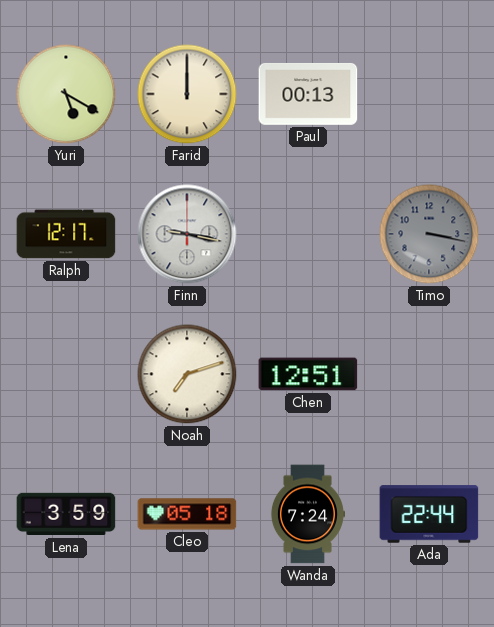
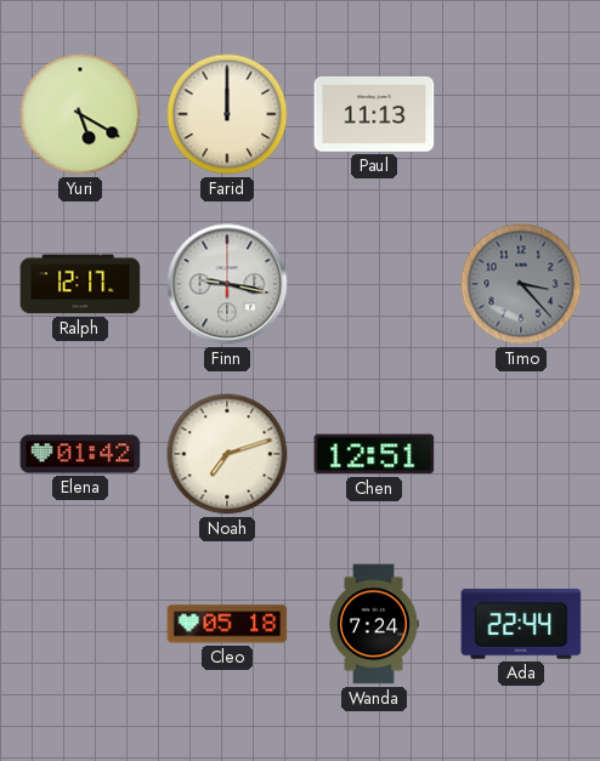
Paul: 00:13 -> 11:13 (374, 114)
Timo: 3:17 -> 3:23 (521, 284)
Elena: none -> 01:42 (80, 454)
Lena: 3:59 -> none (66, 514)
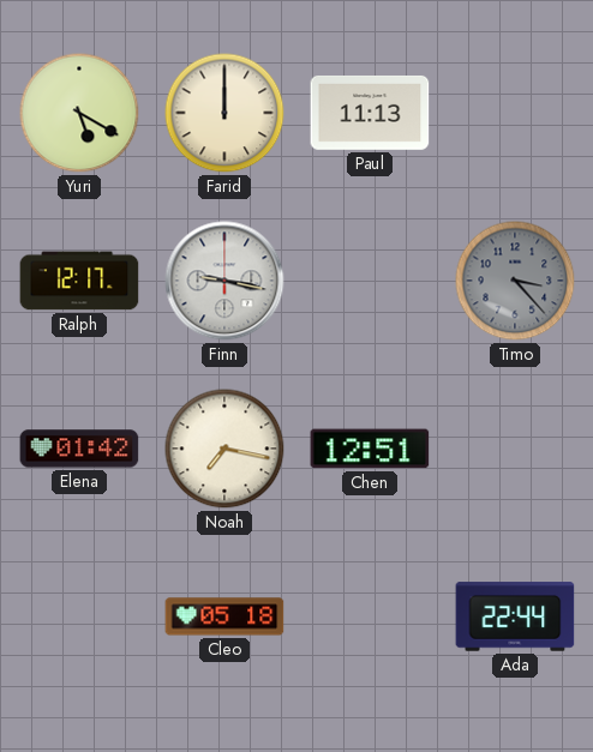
Noah: 7:12 -> 7:17 (224, 449)
Wanda: 7:24 -> none (373, 624)
